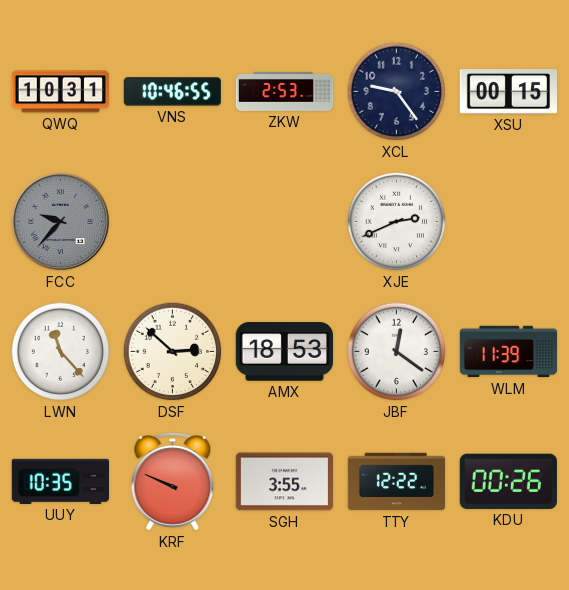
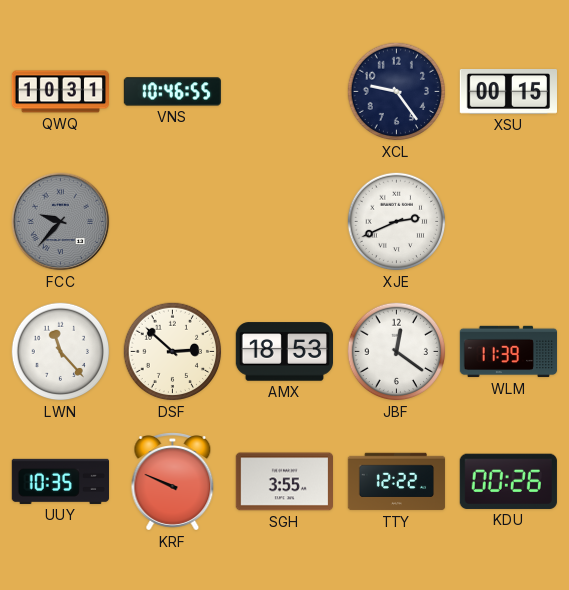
ZKW: 2:53 -> none (285, 91)
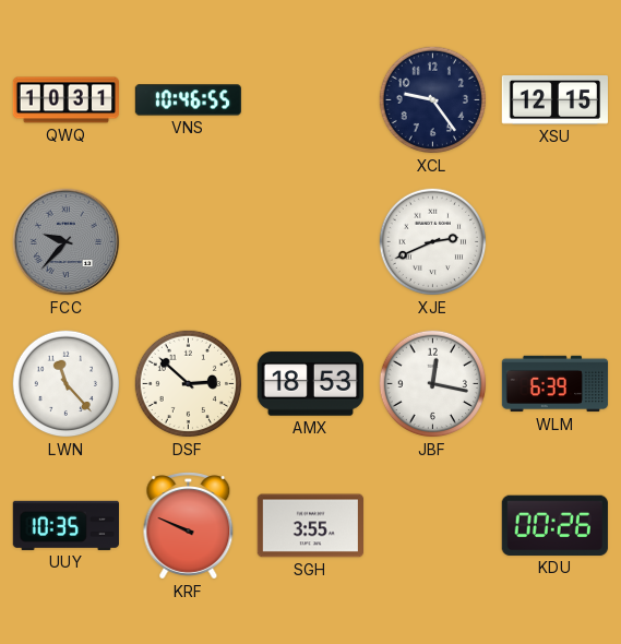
XSU: 00:15 -> 12:15 (554, 100)
JBF: 12:21 -> 12:17 (433, 384)
WLM: 11:39 -> 6:39 (556, 384)
TTY: 12:22 -> none (397, 482)
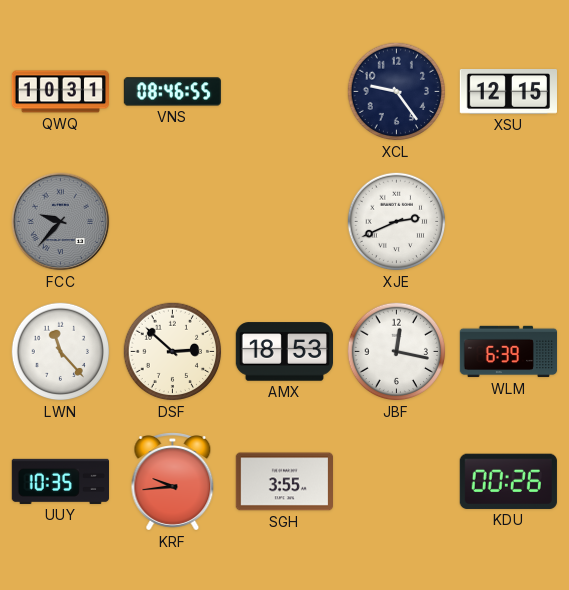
VNS: 10:46 -> 08:46 (172, 92)
KRF: 9:49 -> 9:44 (173, 482)
